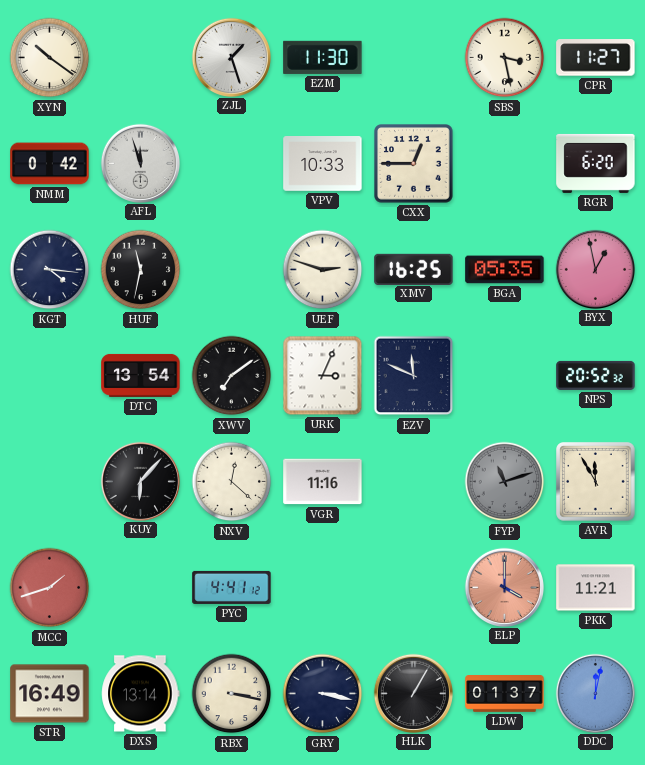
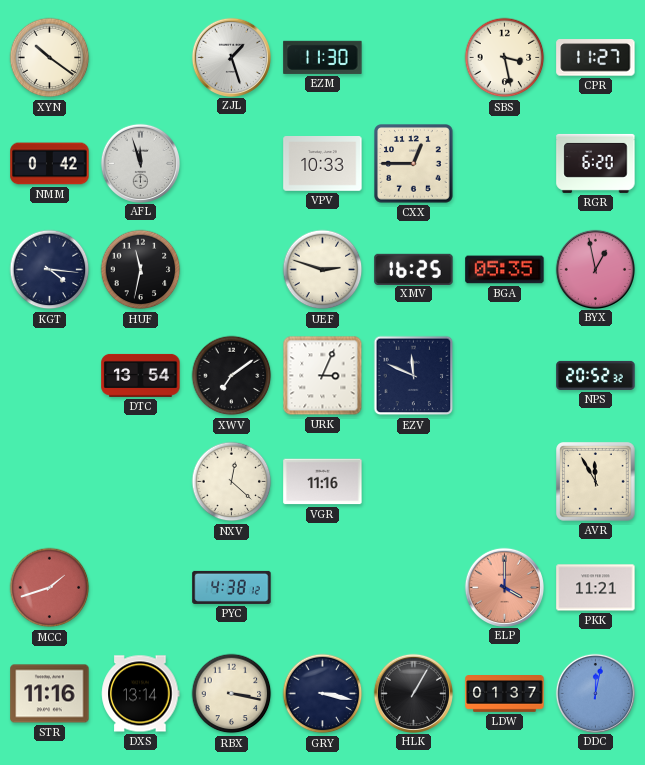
KUY: 6:07 -> none (140, 481)
FYP: 11:12 -> none (505, 482)
PYC: 4:41 -> 4:38 (232, 587)
STR: 16:49 -> 11:16 (50, 694)
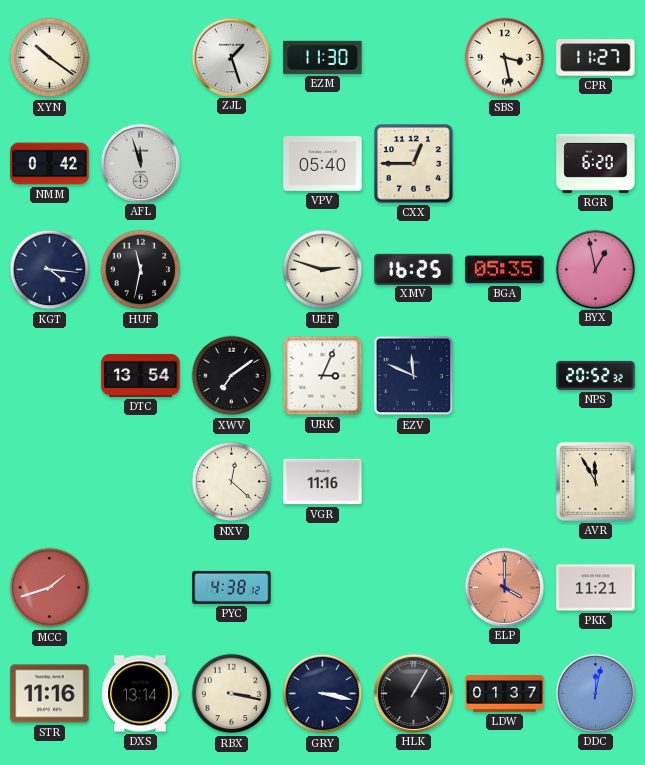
VPV: 10:33 -> 05:40 (323, 164)
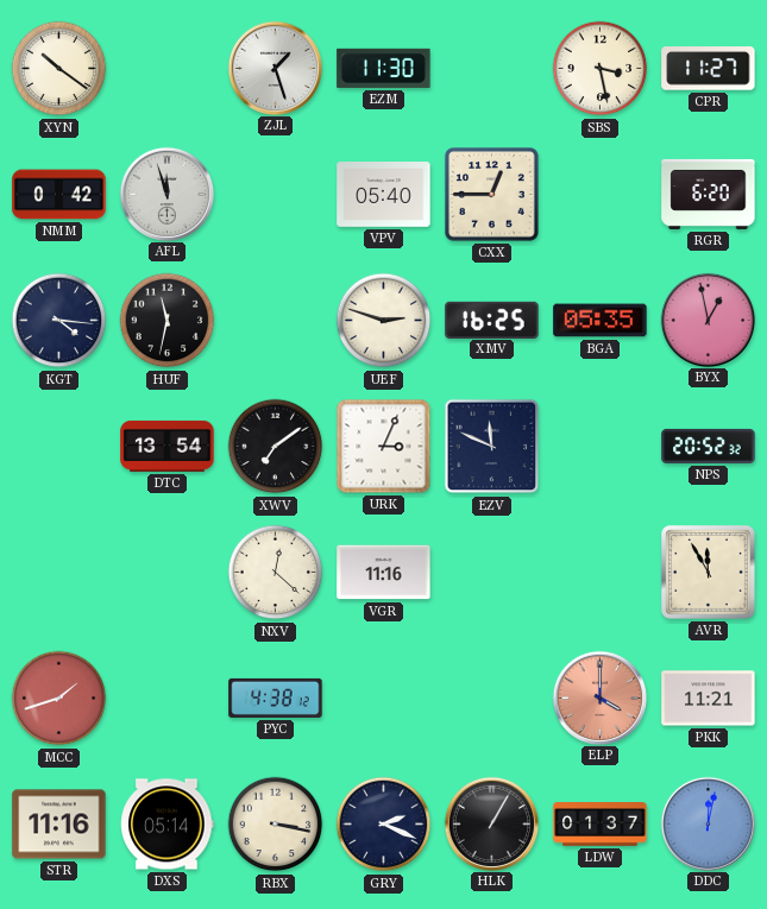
DXS: 13:14 -> 05:14 (168, 825)
GRY: 3:17 -> 2:19 (384, 825)
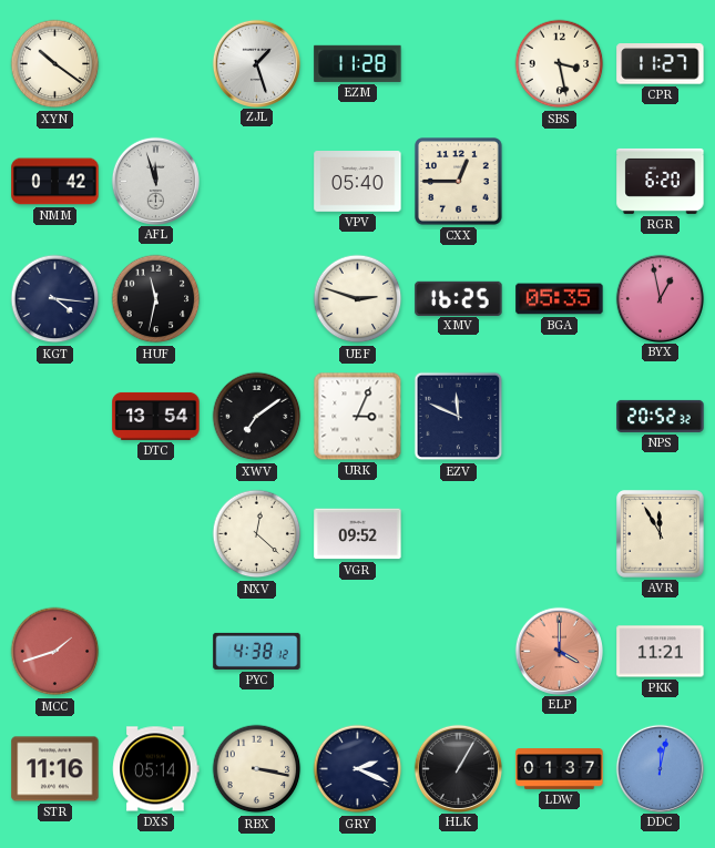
EZM: 11:30 -> 11:28 (358, 63)
VGR: 11:16 -> 09:52 (358, 534)
